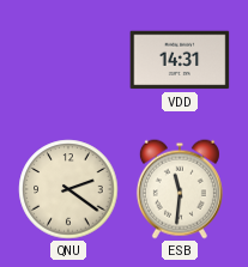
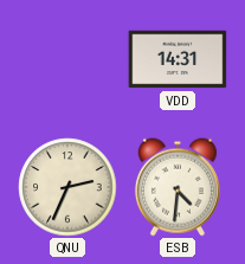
QNU: 2:21 -> 2:34 (67, 187)
ESB: 11:31 -> 4:31 (178, 187)
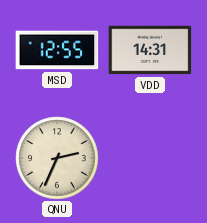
MSD: none -> 12:55 (57, 50)
ESB: 4:31 -> none (178, 187)
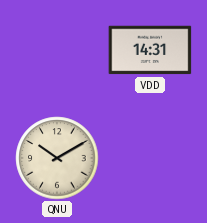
MSD: 12:55 -> none (57, 50)
QNU: 2:34 -> 10:10 (57, 158)
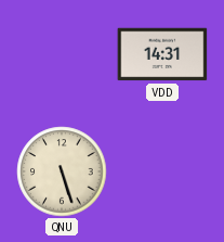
QNU: 10:10 -> 5:27 (62, 171)
